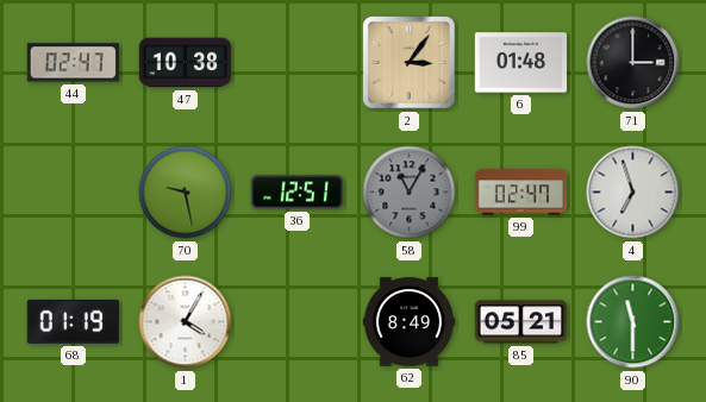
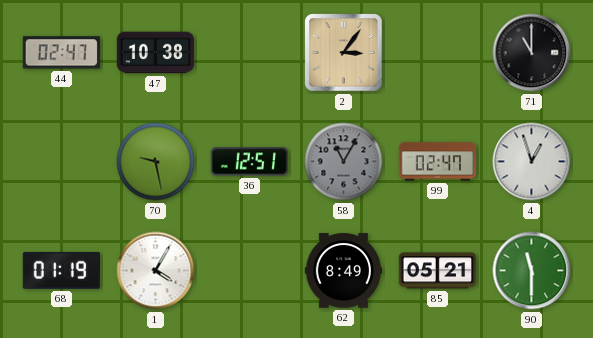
6: 01:48 -> none (521, 63)
71: 3:00 -> 11:00 (532, 53)
4: 6:57 -> 12:57 (532, 162)
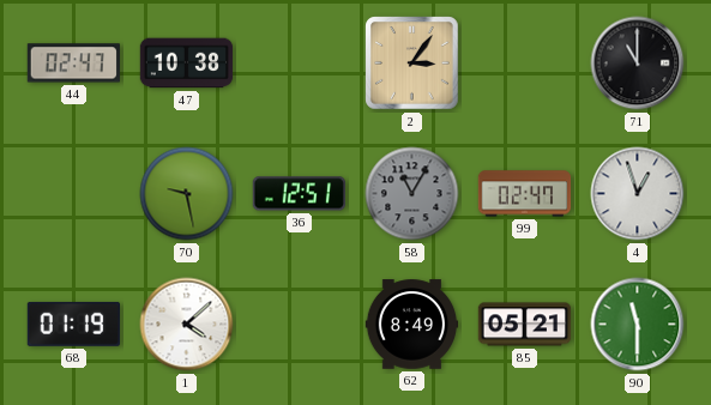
1: 4:05 -> 4:08 (187, 325)
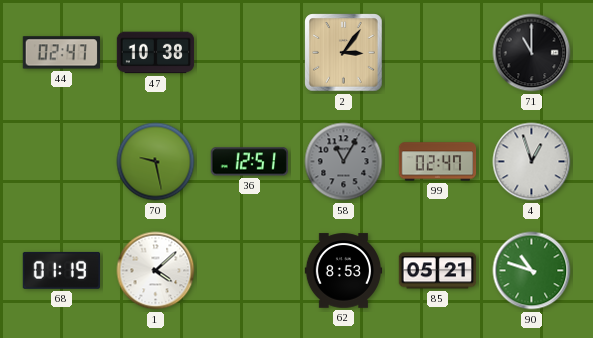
62: 8:49 -> 8:53 (344, 271)
90: 11:30 -> 10:48 (532, 271)
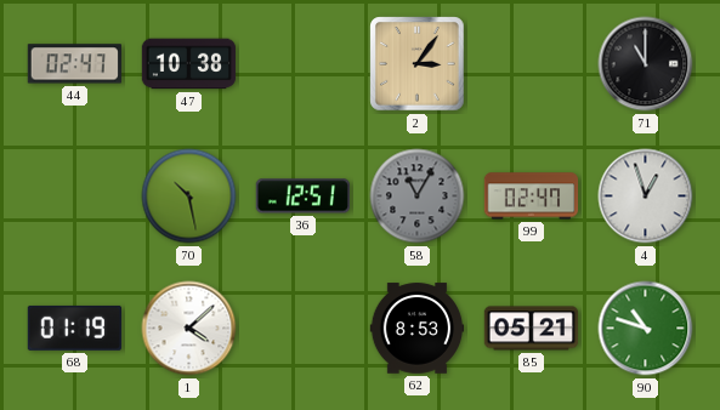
70: 9:28 -> 10:28 (189, 197)
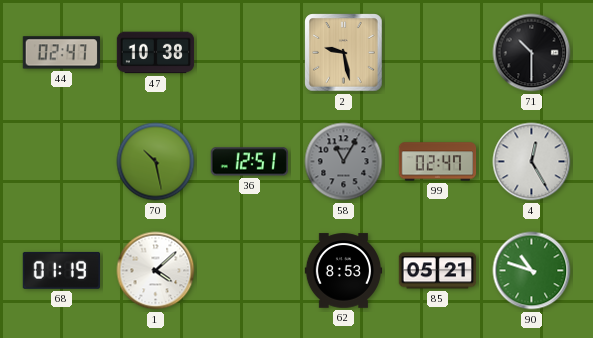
2: 3:06 -> 9:28 (344, 53)
71: 11:00 -> 10:30 (532, 53)
4: 12:57 -> 12:25 (532, 162)
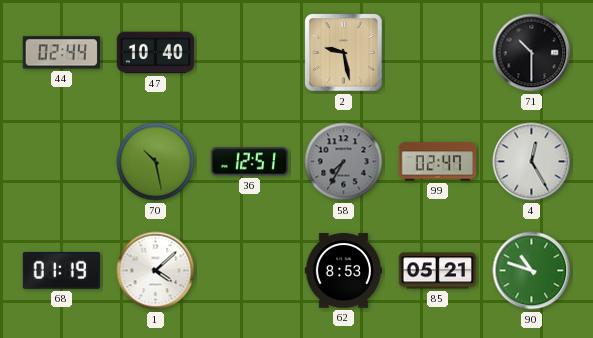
44: 02:47 -> 02:44 (61, 53)
47: 10:38 -> 10:40 (156, 53)
58: 11:05 -> 7:35 (344, 162)
